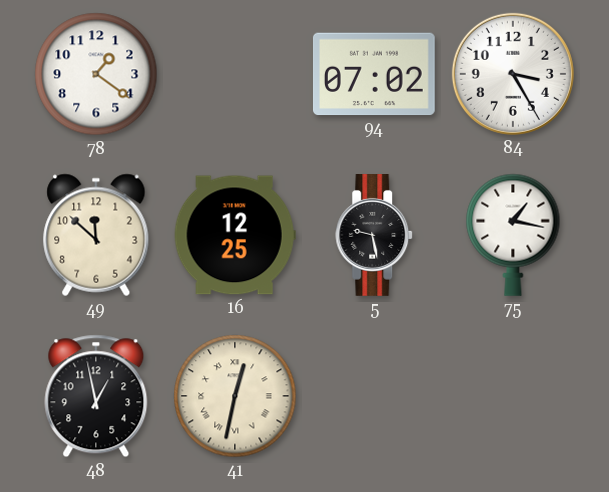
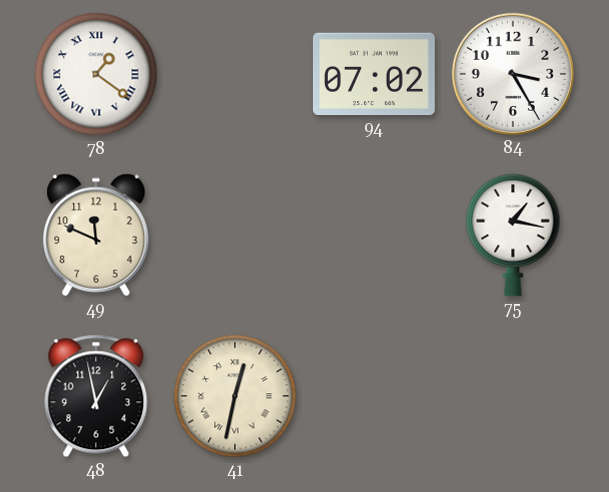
78 numerals: Arabic -> Roman (96, 74)
49: 11:52 -> 11:49 (96, 235)
16: 12:25 -> none (235, 235)
5: 9:28 -> none (375, 236)
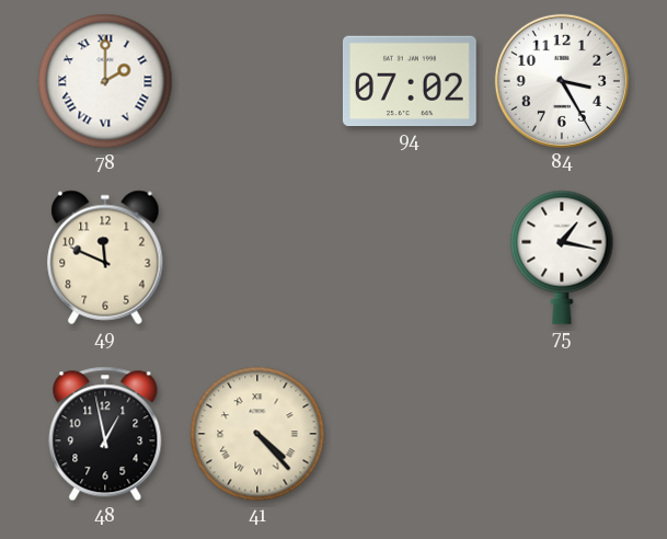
78: 1:21 -> 2:00 (105, 81)
41: 12:32 -> 4:23 (257, 434)
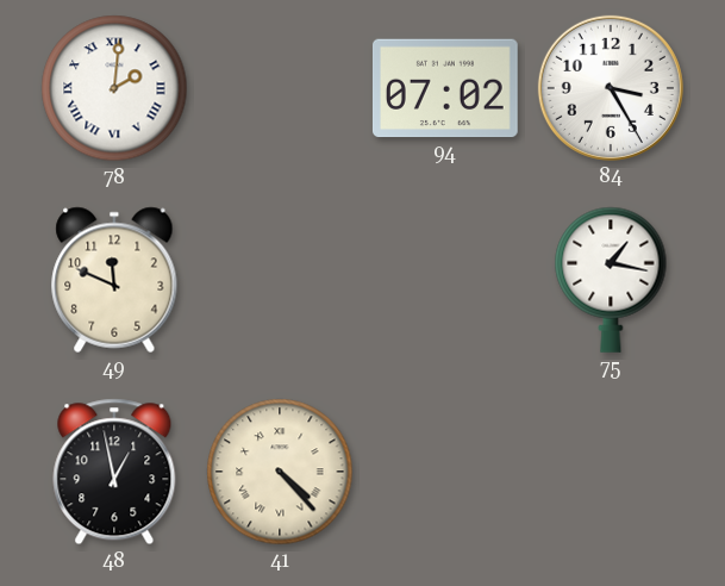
78: 2:00 -> 2:01 (114, 88)
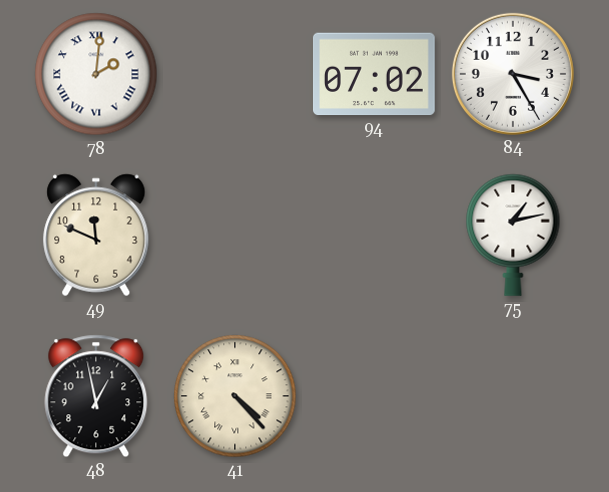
75: 1:17 -> 1:13 (513, 235)
